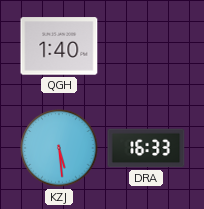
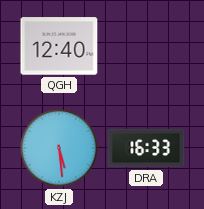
QGH: 1:40 -> 12:40 (59, 46)
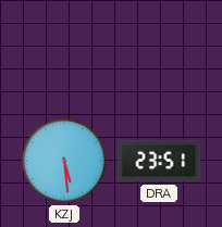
QGH: 12:40 -> none (59, 46)
DRA: 16:33 -> 23:51 (159, 161)
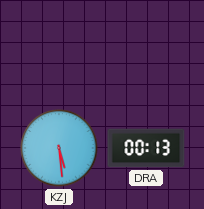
DRA: 23:51 -> 00:13 (146, 148)
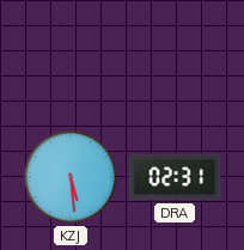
DRA: 00:13 -> 02:31 (175, 177)
